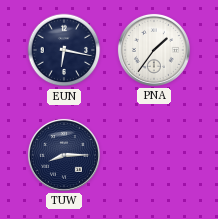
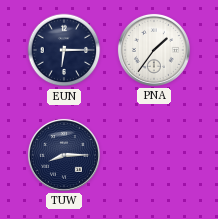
EUN: 6:17 -> 6:15 (64, 50)
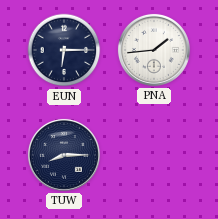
PNA: 1:36 -> 1:44 (154, 50)
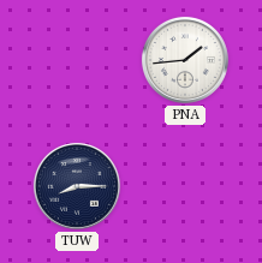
EUN: 6:15 -> none (64, 50)
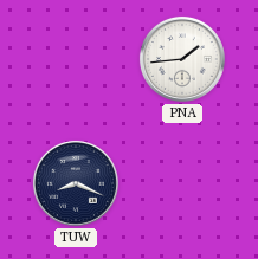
TUW: 8:15 -> 8:19 (76, 183)
